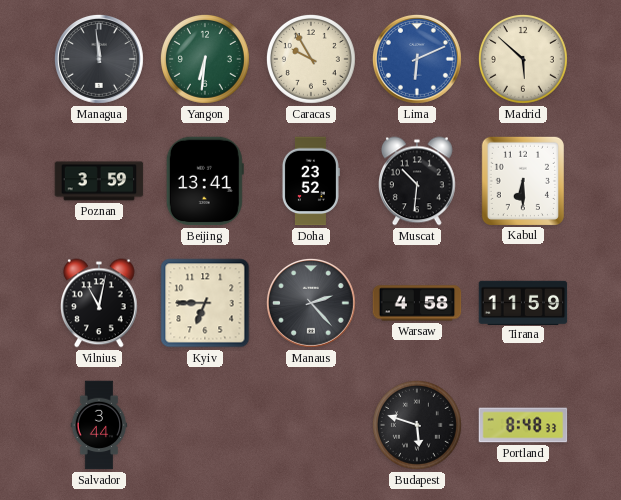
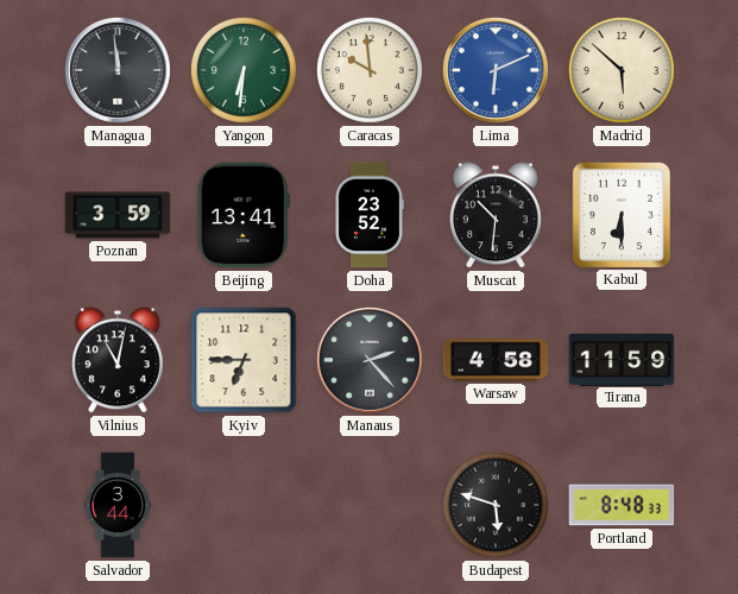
Caracas: 9:55 -> 9:59 (370, 70)
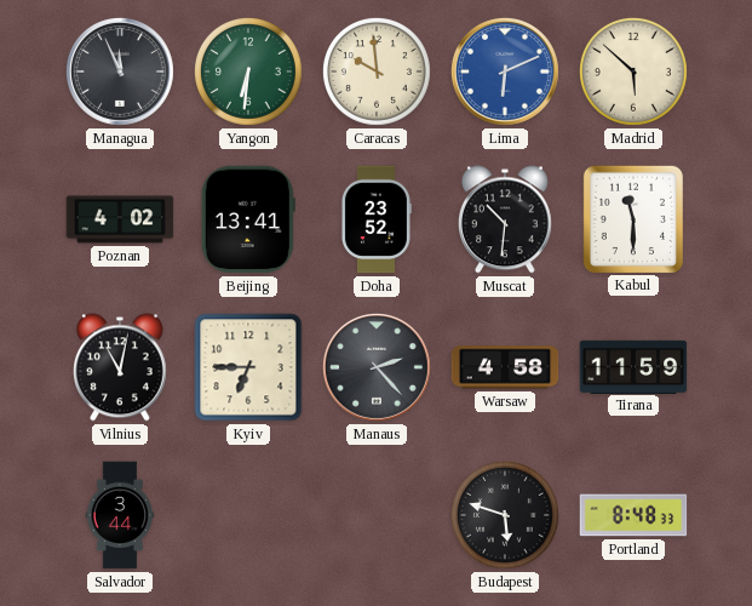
Managua: 11:59 -> 11:56 (120, 72)
Poznan: 3:59 -> 4:02 (120, 219)
Kabul: 6:30 -> 11:30 (633, 218)
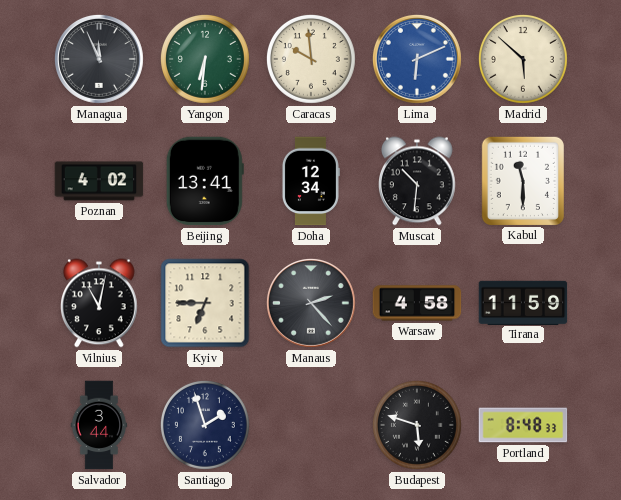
Doha: 23:52 -> 12:34 (310, 181)
Santiago: none -> 1:57 (205, 425)
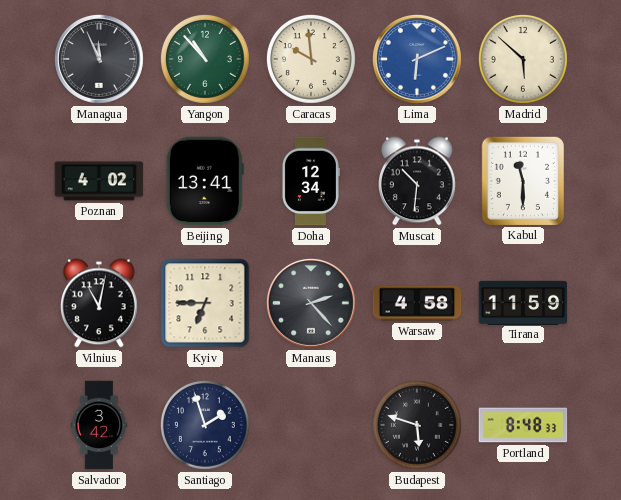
Yangon: 6:31 -> 10:53 (205, 59)
Salvador: 3:44 -> 3:42 (99, 425)
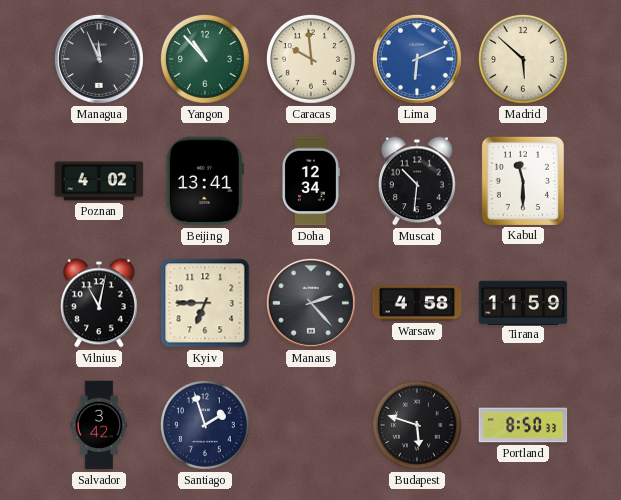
Portland: 8:48 -> 8:50 (523, 425)
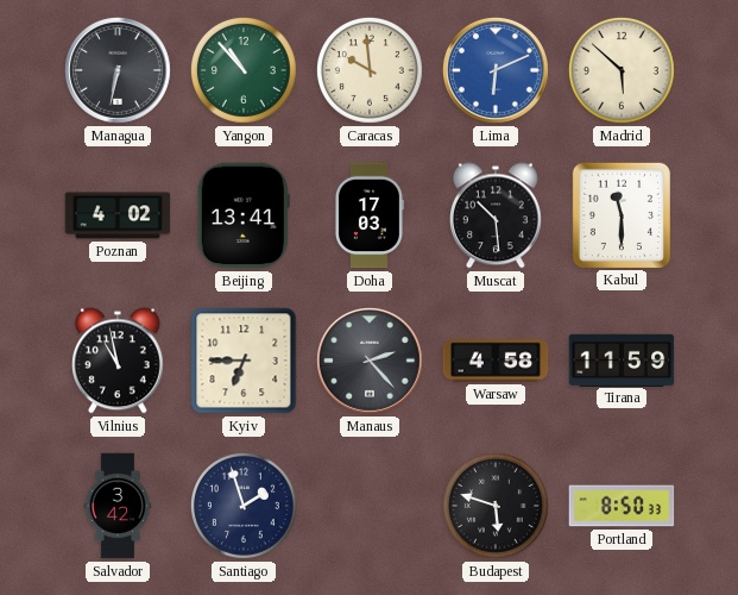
Managua: 11:56 -> 6:32 (118, 70)
Doha: 12:34 -> 17:03 (368, 215)
Muscat: 10:31 -> 10:29 (497, 215)
Vilnius: 11:02 -> 10:58 (119, 361)
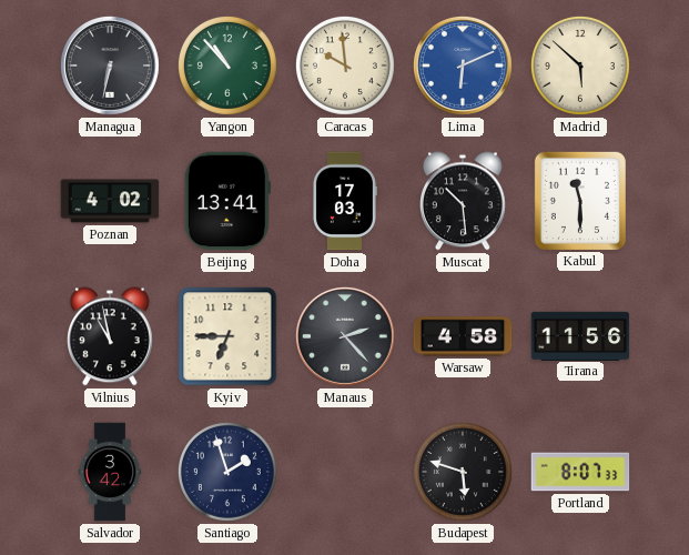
Tirana: 11:59 -> 11:56 (580, 335)
Portland: 8:50 -> 8:07 (580, 472)
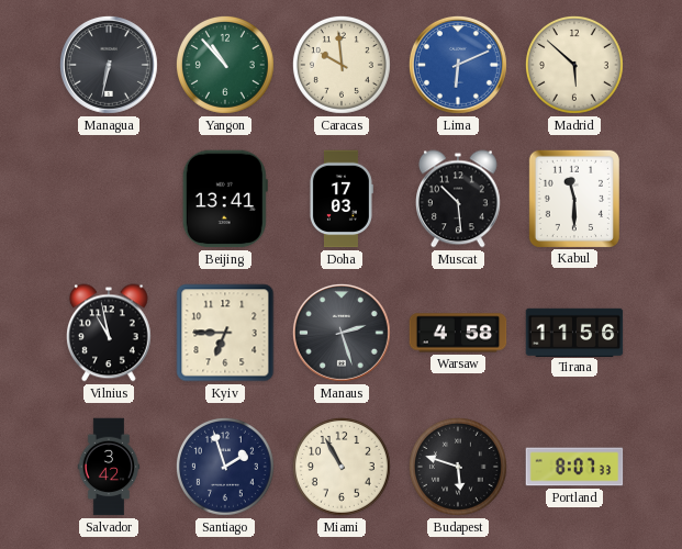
Poznan: 4:02 -> none (110, 201)
Manaus: 2:23 -> 2:27 (342, 333)
Miami: none -> 10:55 (342, 467)
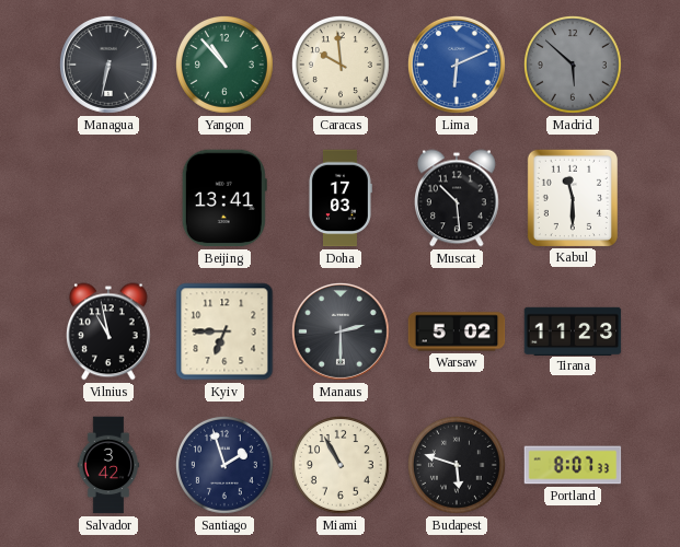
Madrid dial: cream -> grey (573, 65)
Manaus: 2:27 -> 2:30 (341, 331)
Warsaw: 4:58 -> 5:02 (457, 331)
Tirana: 11:56 -> 11:23 (573, 330)
